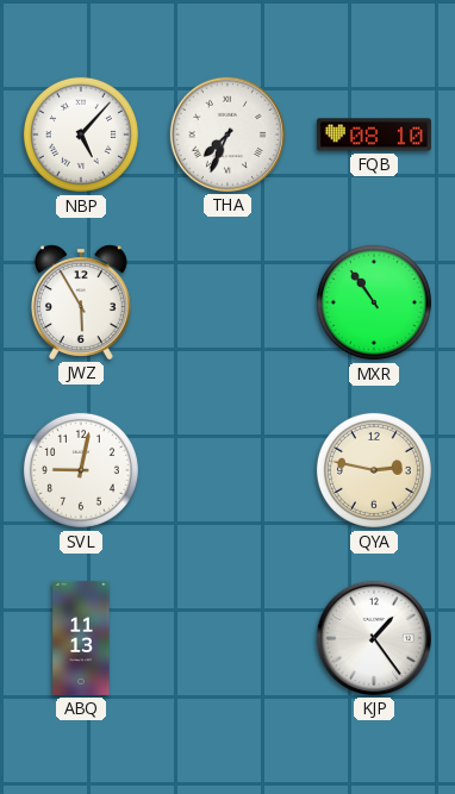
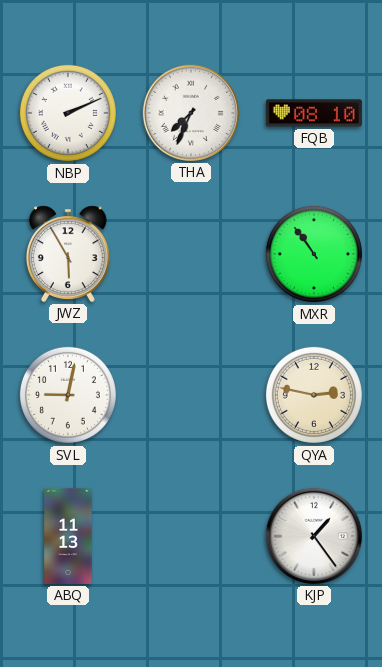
NBP: 5:07 -> 2:11 (68, 113)
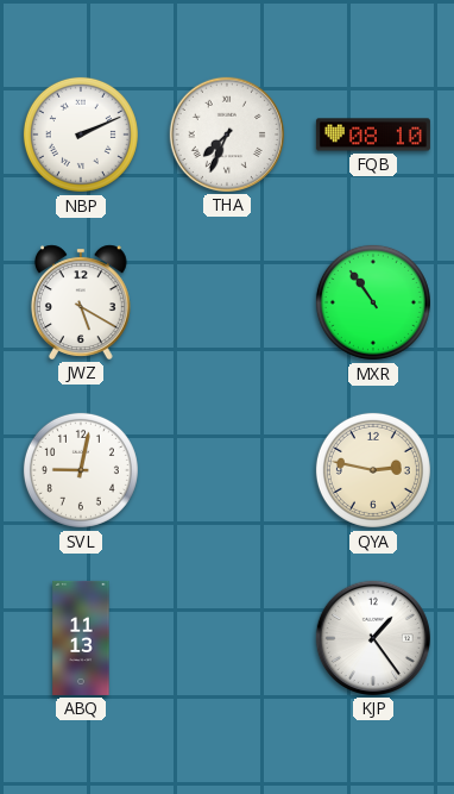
JWZ: 5:55 -> 5:20 (81, 302)
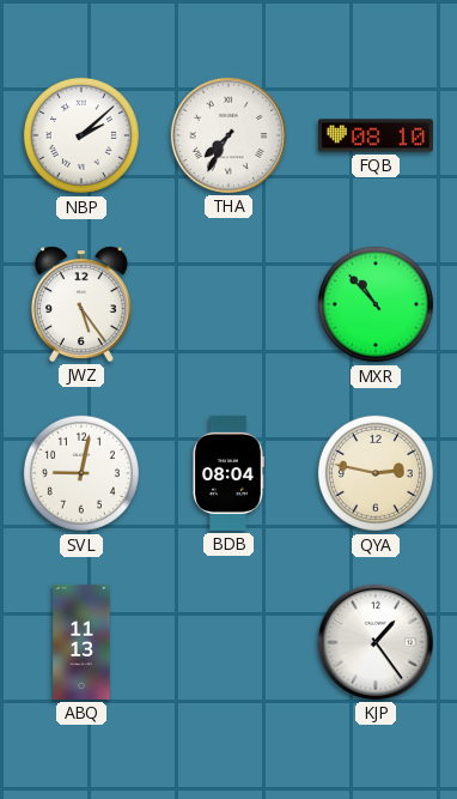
NBP: 2:11 -> 2:08 (81, 135)
THA: 7:34 -> 7:35 (228, 135)
JWZ: 5:20 -> 5:24 (81, 304)
MXR: 10:54 -> 10:53 (376, 304)
BDB: none -> 08:04 (228, 473)
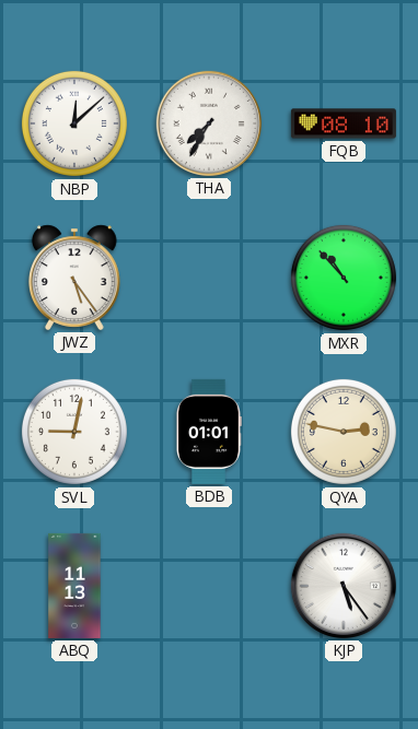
NBP: 2:08 -> 12:08 (74, 124)
BDB: 08:04 -> 01:01 (209, 432)
KJP: 1:24 -> 5:24 (344, 586)
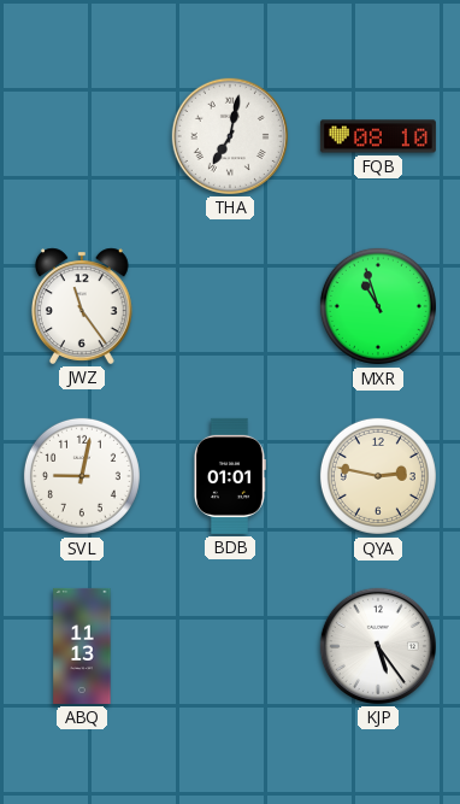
NBP: 12:08 -> none (74, 124)
THA: 7:35 -> 7:02 (230, 136)
JWZ: 5:24 -> 11:24 (82, 306)
MXR: 10:53 -> 10:57 (378, 306)
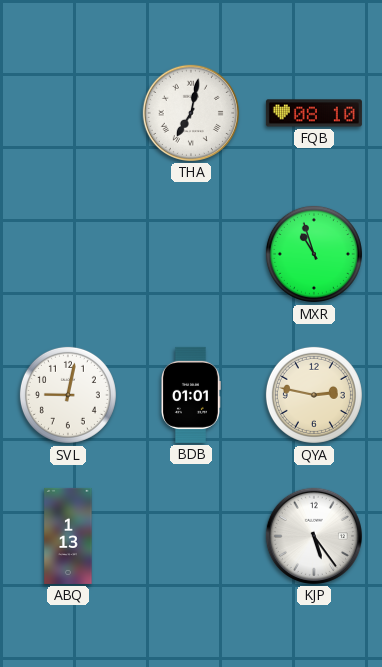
JWZ: 11:24 -> none (82, 306)
ABQ: 11:13 -> 1:13 (68, 536)
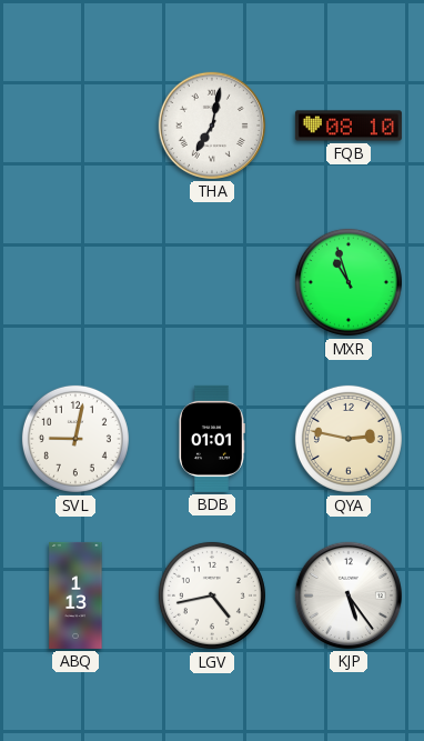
LGV: none -> 4:43 (212, 595)
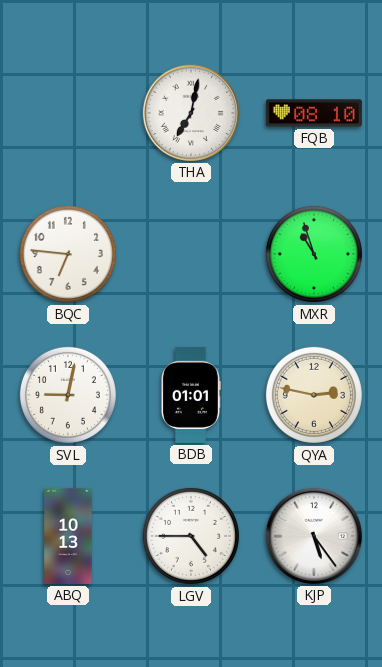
BQC: none -> 6:46 (68, 254)
ABQ: 1:13 -> 10:13 (68, 536)
LGV: 4:43 -> 4:45 (191, 536)
